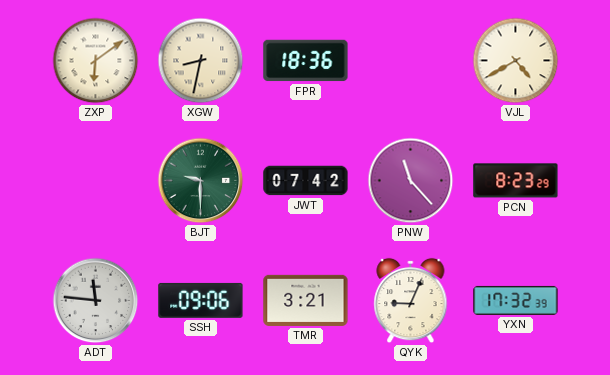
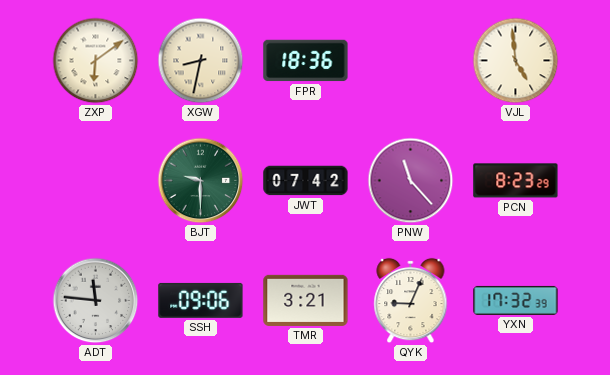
VJL: 4:40 -> 4:59 (516, 61)
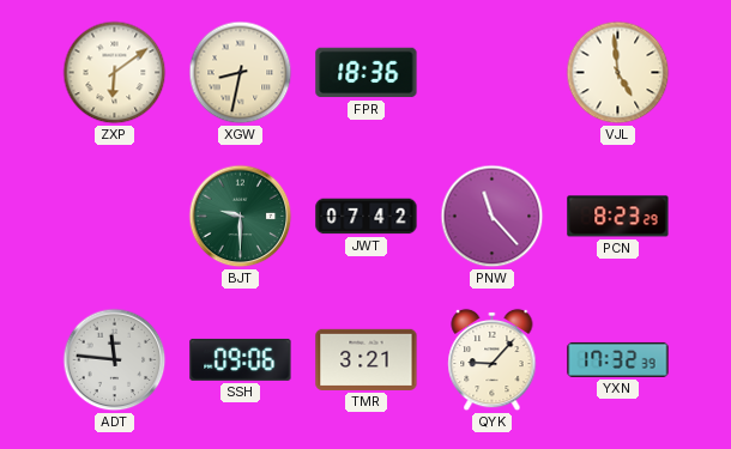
QYK: 9:04 -> 9:07 (493, 360)
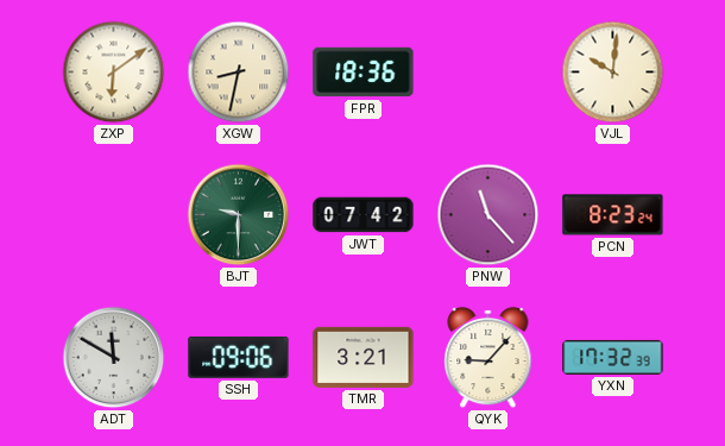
VJL: 4:59 -> 10:01 (613, 73)
PCN: 8:23:29 -> 8:23:24 (613, 215)
ADT: 11:46 -> 11:50 (114, 358)
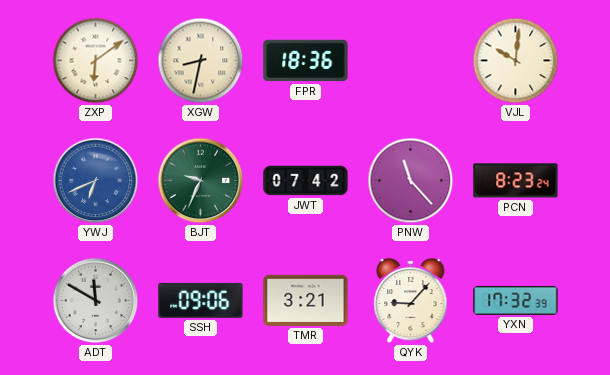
YWJ: none -> 6:41 (96, 181)
BJT: 9:30 -> 9:34 (201, 181)
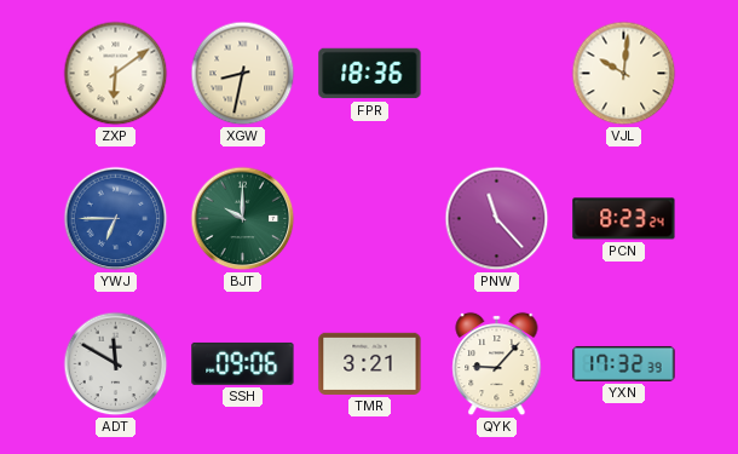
YWJ: 6:41 -> 6:45 (116, 219)
BJT: 9:34 -> 10:00 (243, 219)
JWT: 07:42 -> none (306, 181)
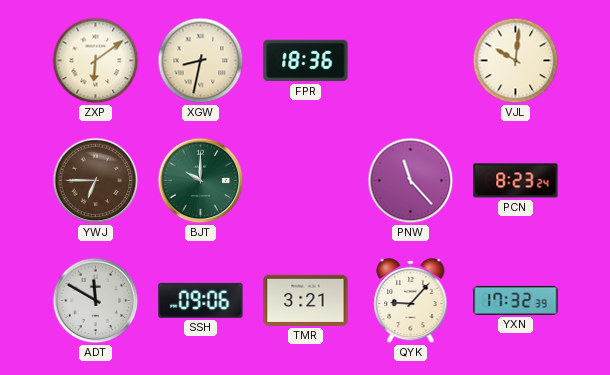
YWJ dial: blue -> brown (96, 181)
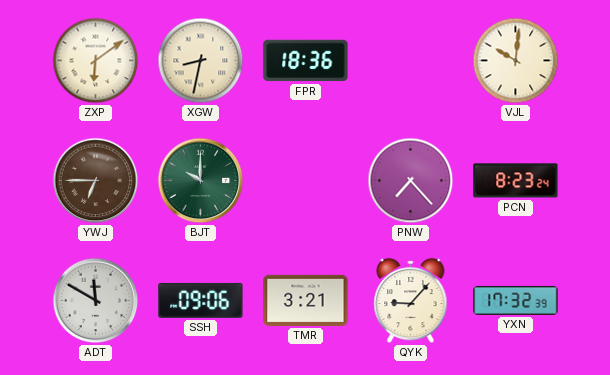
PNW: 11:23 -> 7:23 (411, 181)
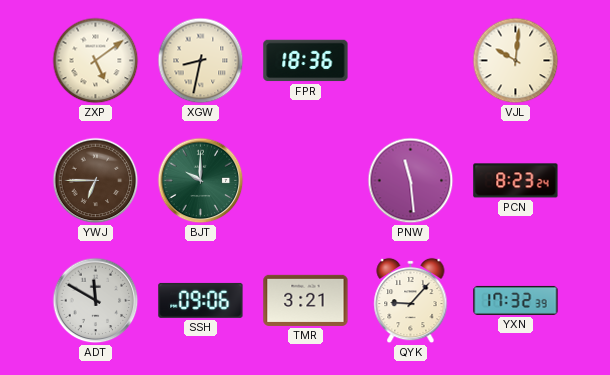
ZXP: 6:09 -> 5:09 (96, 61)
PNW: 7:23 -> 11:29 (411, 181)
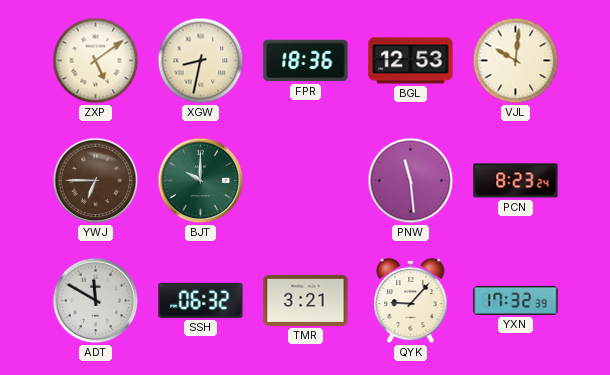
BGL: none -> 12:53 (411, 61)
SSH: 09:06 -> 06:32 (201, 300)
